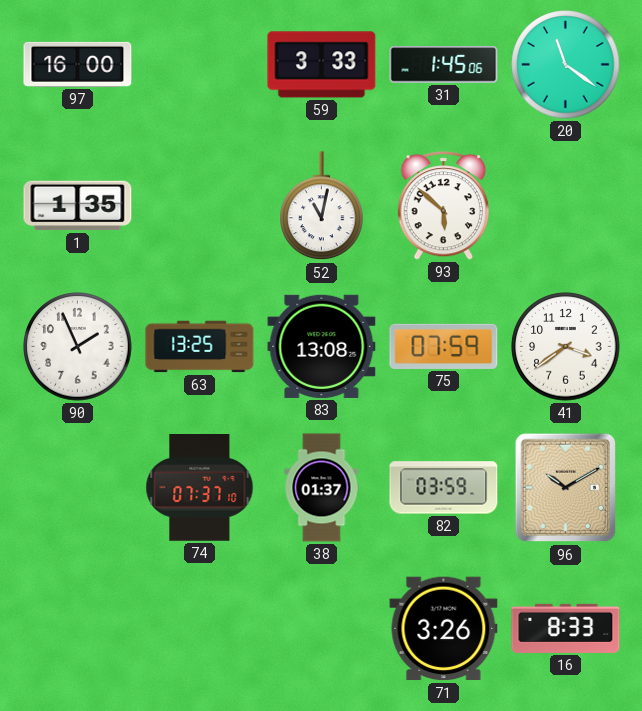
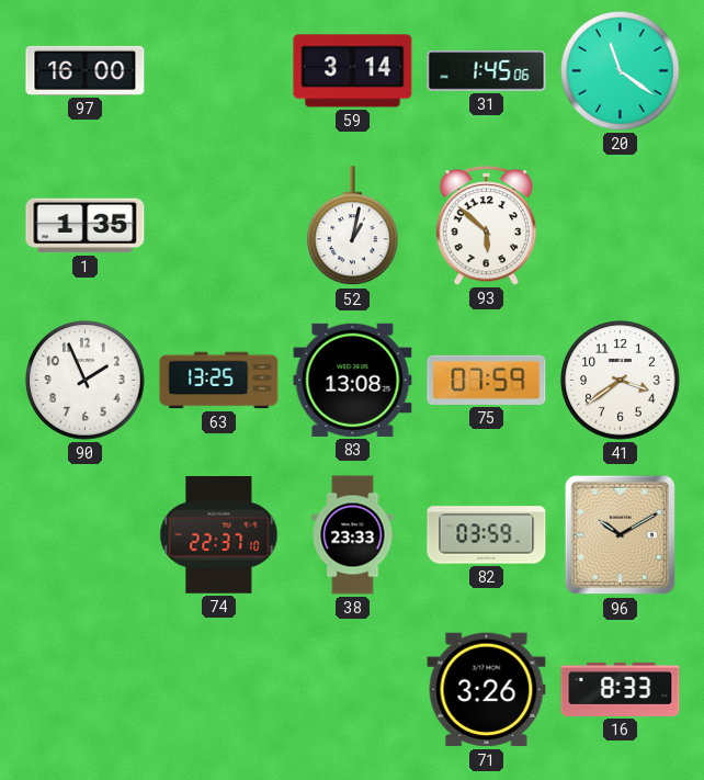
59: 3:33 -> 3:14 (353, 71)
52: 11:02 -> 1:02 (353, 226)
74: 07:37 -> 22:37 (219, 535)
38: 01:37 -> 23:33 (353, 535)
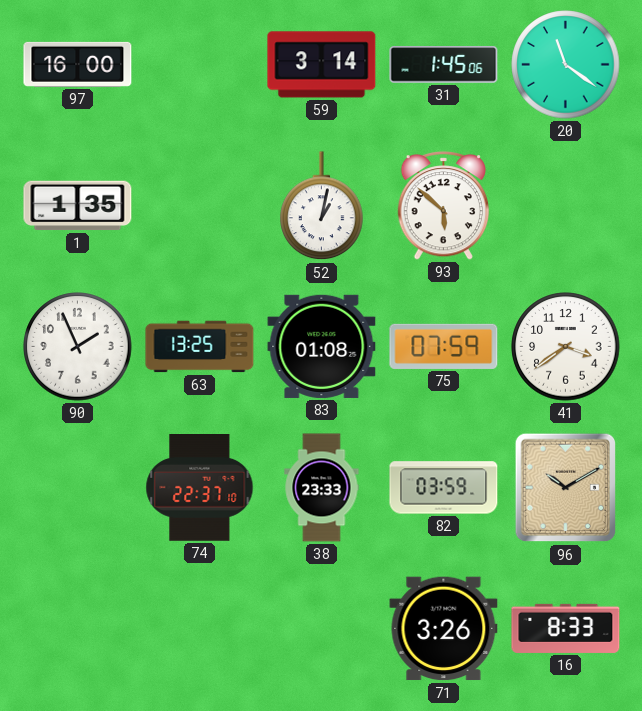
83: 13:08 -> 01:08 (322, 346)
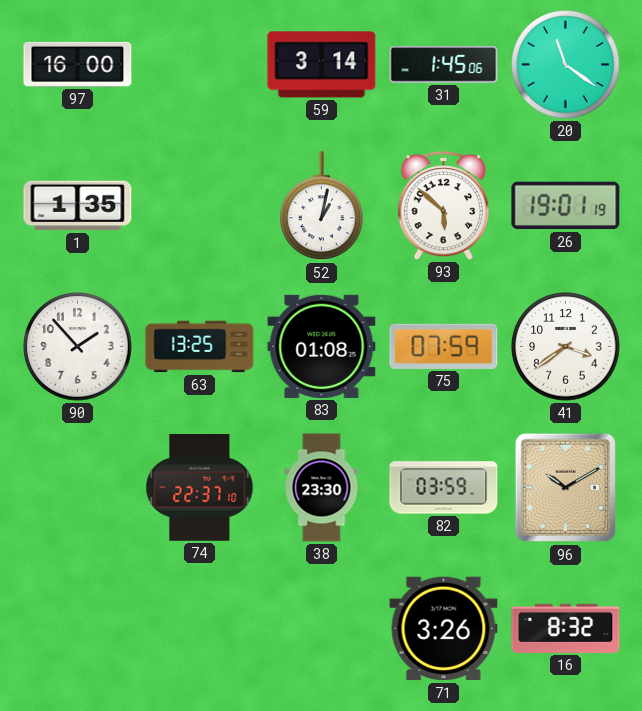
26: none -> 19:01 (566, 206)
90: 1:56 -> 1:53 (78, 347)
38: 23:33 -> 23:30 (322, 488)
16: 8:33 -> 8:32 (566, 628)
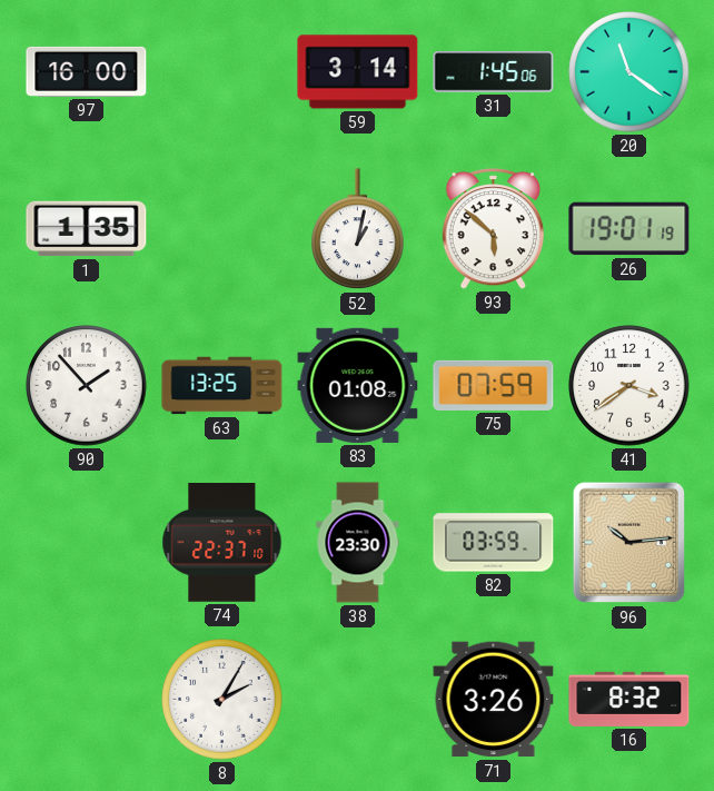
96: 10:10 -> 10:14 (629, 543)
8: none -> 2:05 (222, 700)
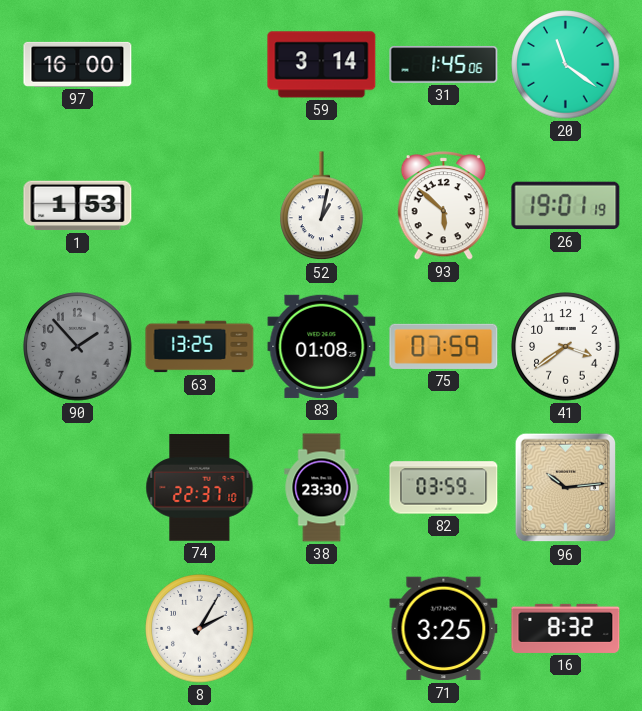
1: 1:35 -> 1:53 (78, 206)
90 dial: white -> grey (78, 347)
71: 3:26 -> 3:25 (444, 629)
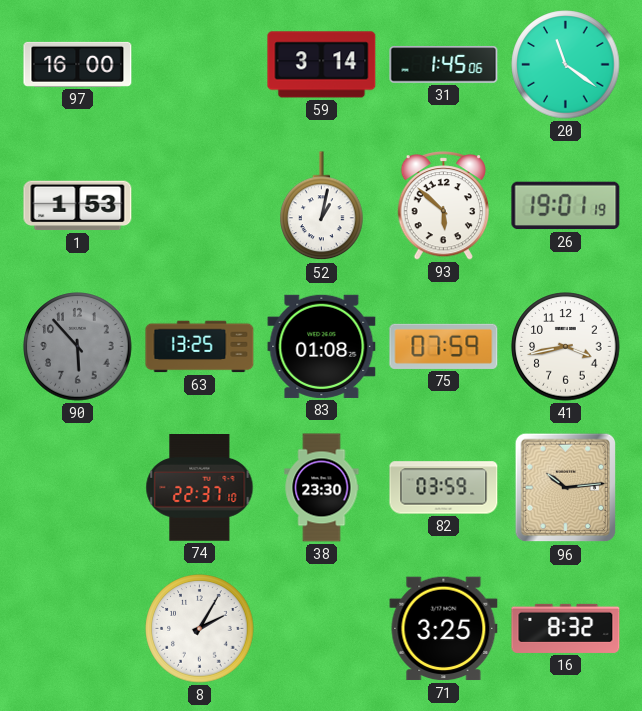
90: 1:53 -> 5:53 (78, 347)
41: 3:39 -> 3:43 (566, 347)
